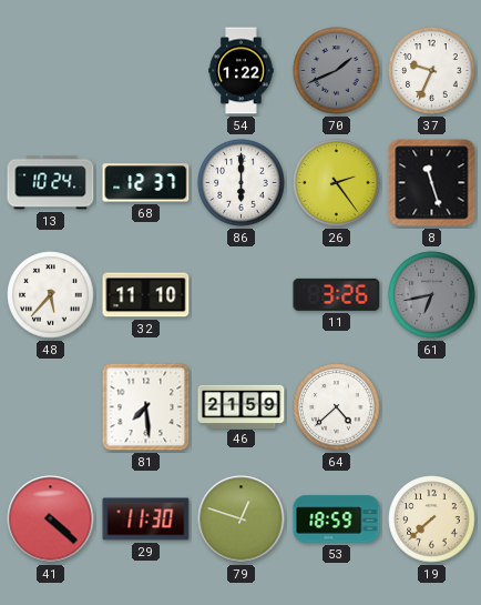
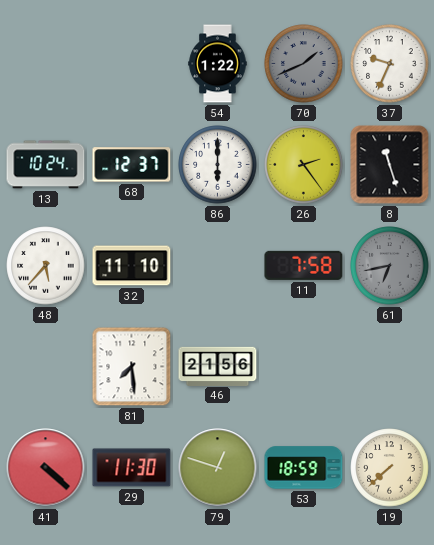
11: 3:26 -> 7:58 (304, 265)
46: 21:59 -> 21:56 (218, 366)
64: 4:38 -> none (337, 407)
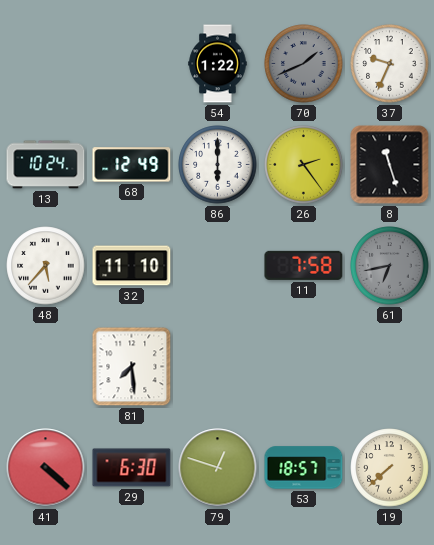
68: 12:37 -> 12:49 (132, 165)
46: 21:56 -> none (218, 366)
29: 11:30 -> 6:30 (132, 468)
53: 18:59 -> 18:57 (304, 468)
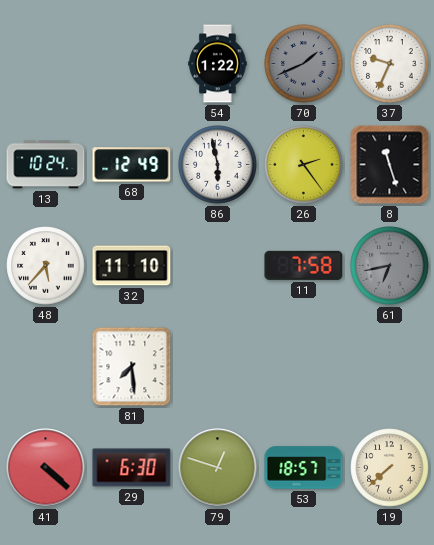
86: 6:00 -> 5:58 (218, 165)
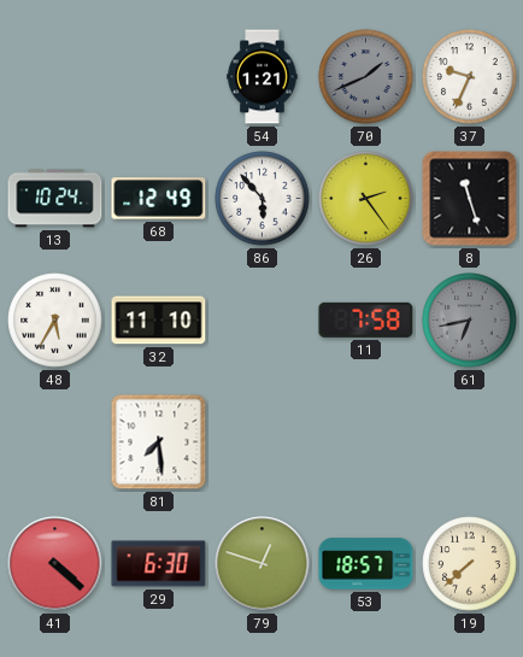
54: 1:22 -> 1:21 (263, 77)
86: 5:58 -> 5:53 (263, 199)
48: 5:37 -> 5:35 (55, 321)
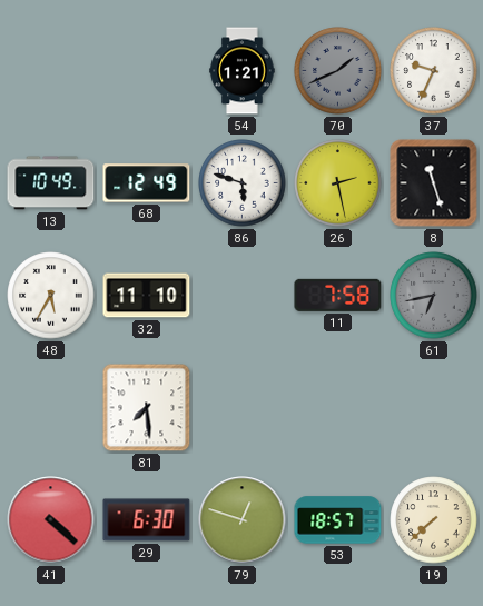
13: 10:24 -> 10:49 (51, 183)
86: 5:53 -> 5:48 (243, 183)
26: 2:24 -> 2:28 (338, 183)
